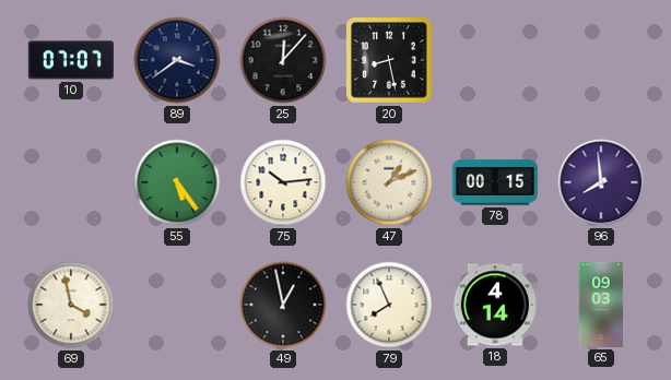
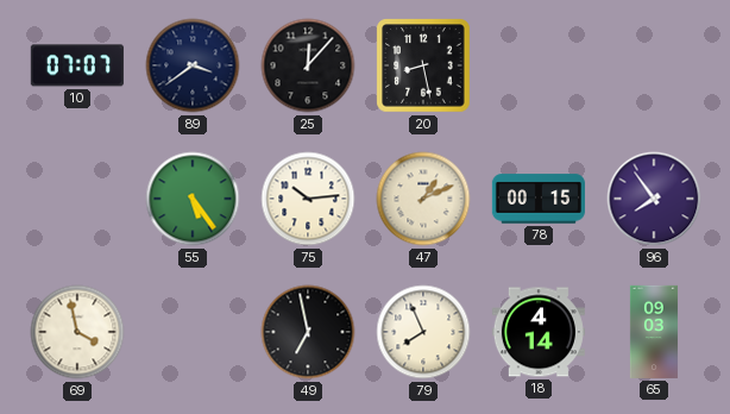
96: 7:59 -> 7:54 (654, 199)
49: 12:58 -> 6:58 (308, 332)
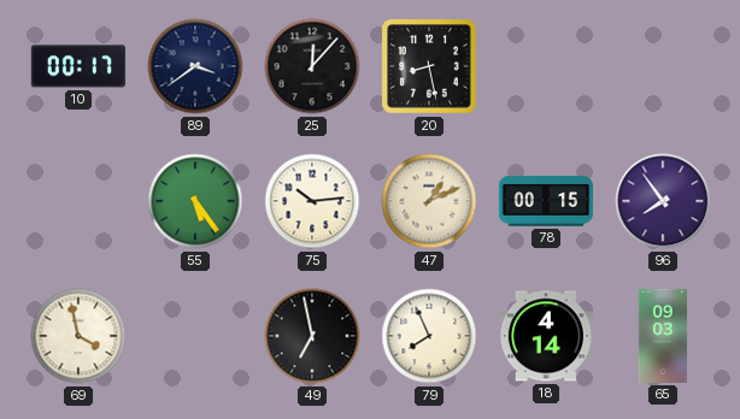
10: 07:07 -> 00:17 (78, 66)
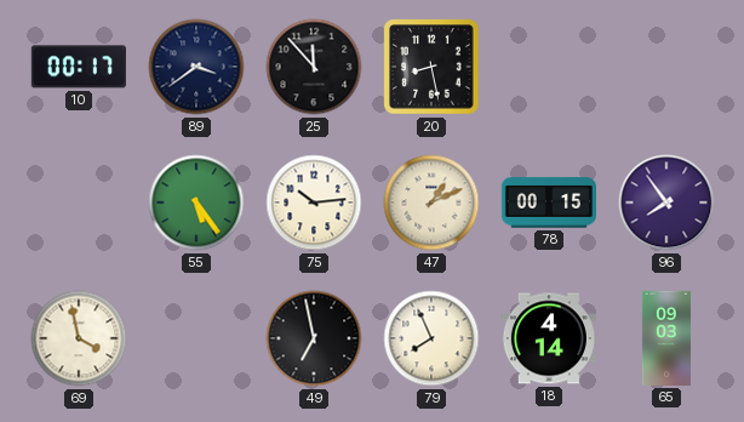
25: 12:07 -> 11:53 (314, 67)
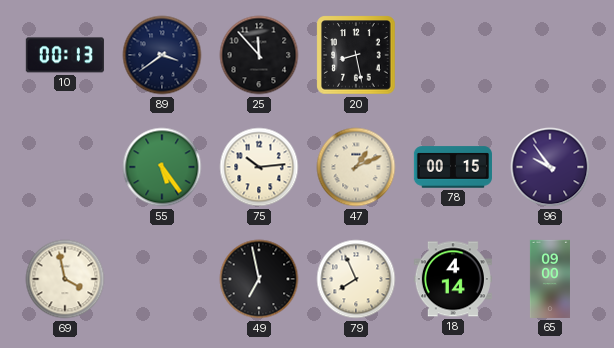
10: 00:17 -> 00:13 (65, 55)
96: 7:54 -> 9:54 (550, 167)
65: 09:03 -> 09:00 (550, 279)
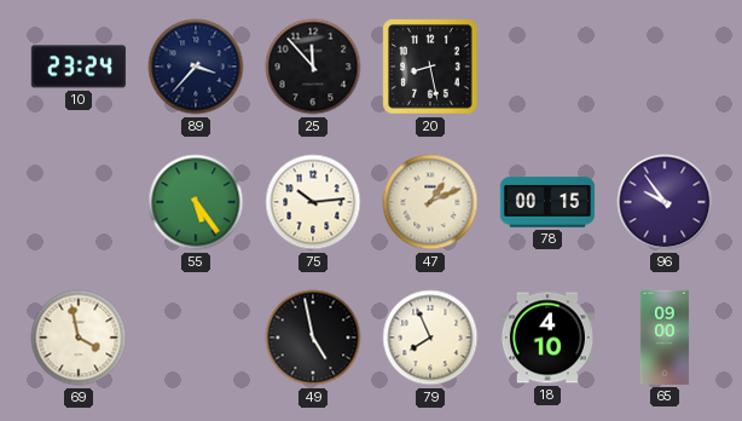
10: 00:13 -> 23:24 (79, 67)
89: 3:39 -> 3:37 (196, 67)
49: 6:58 -> 4:58 (313, 338)
18: 4:14 -> 4:10 (547, 338)
